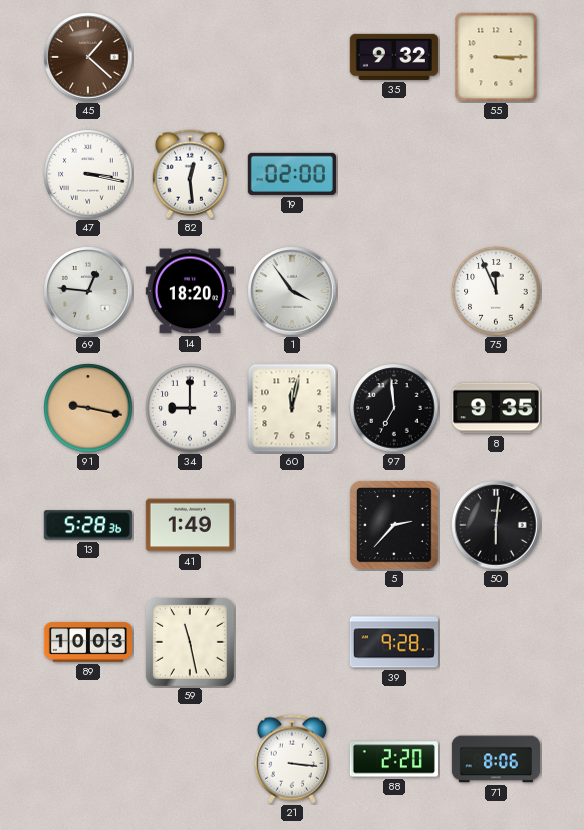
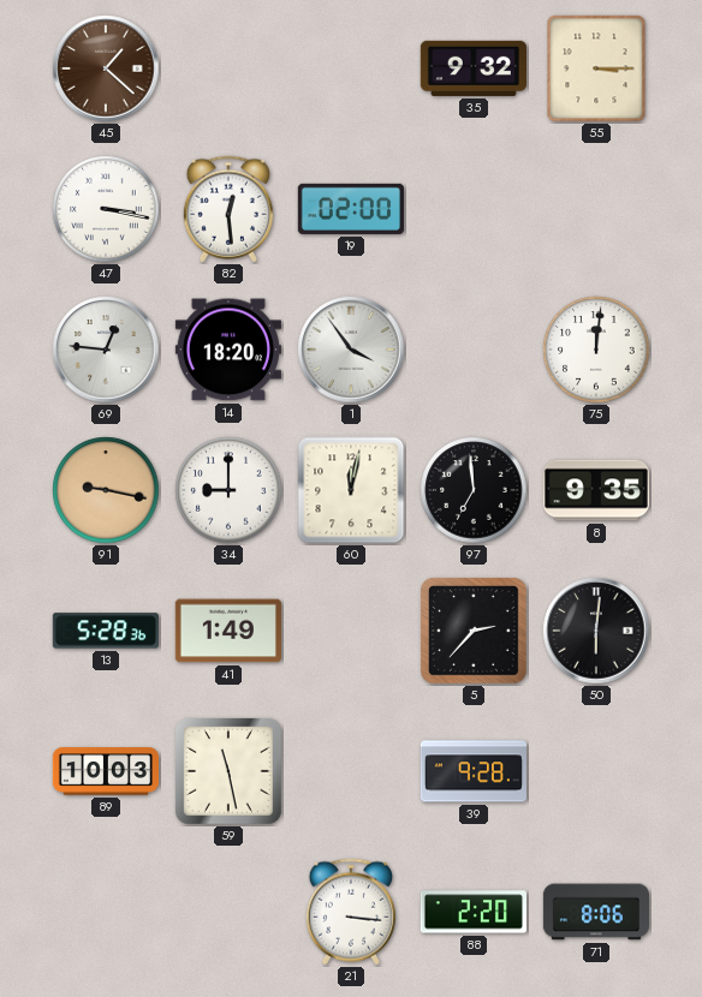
75: 11:56 -> 12:01 (596, 350)
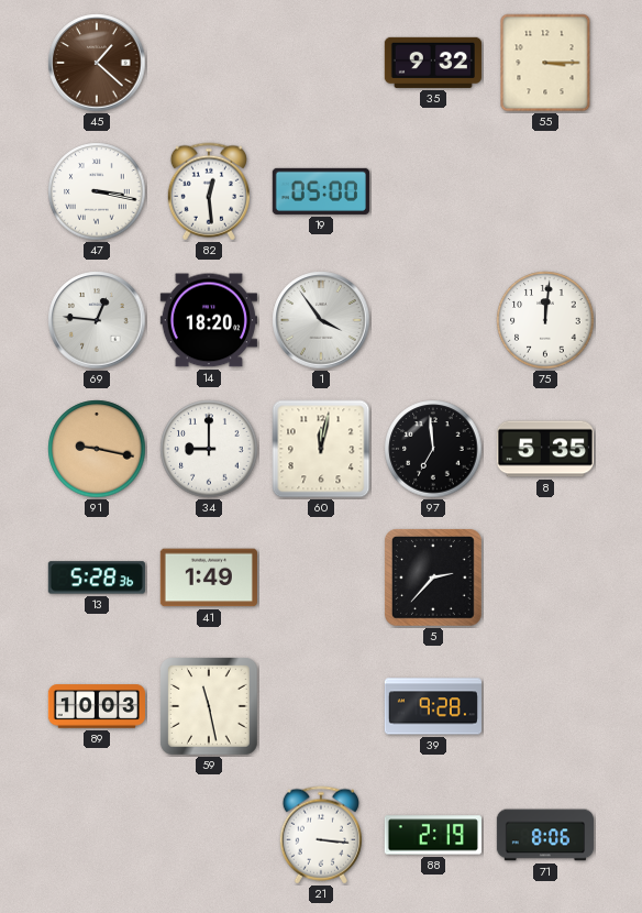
19: 02:00 -> 05:00 (321, 191)
8: 9:35 -> 5:35 (545, 449)
50: 6:01 -> none (596, 631)
88: 2:20 -> 2:19 (433, 835)
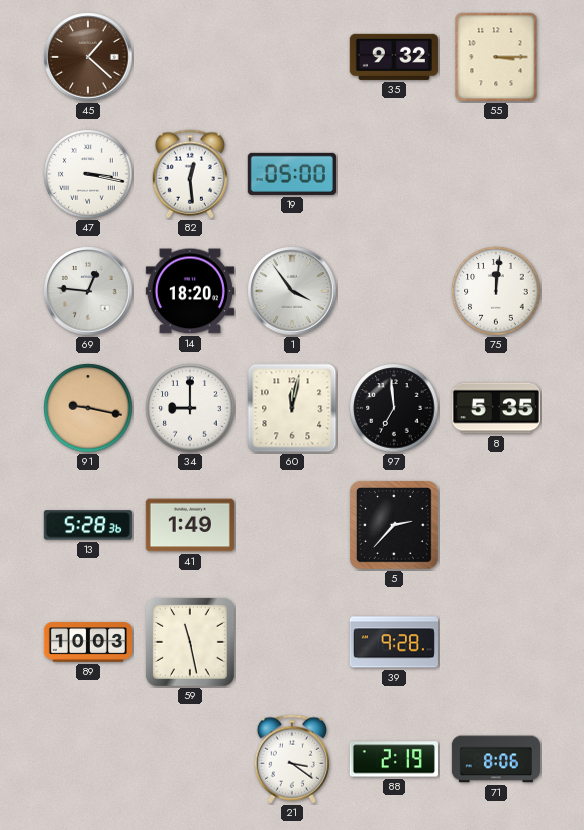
21: 3:16 -> 3:21 (292, 759)
